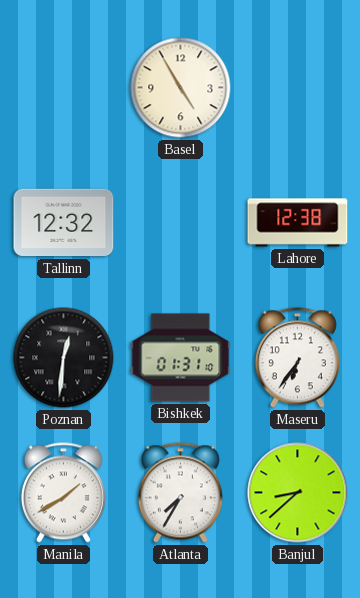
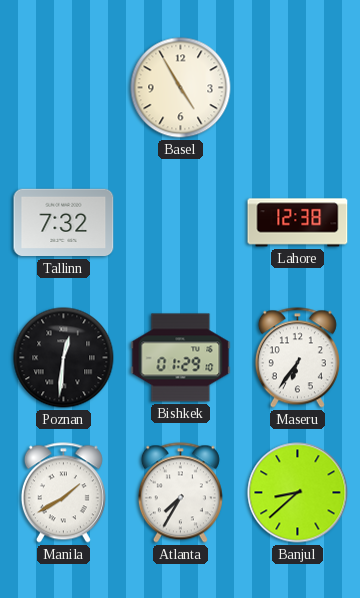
Tallinn: 12:32 -> 7:32 (64, 223)
Bishkek: 01:31 -> 01:29 (181, 358)
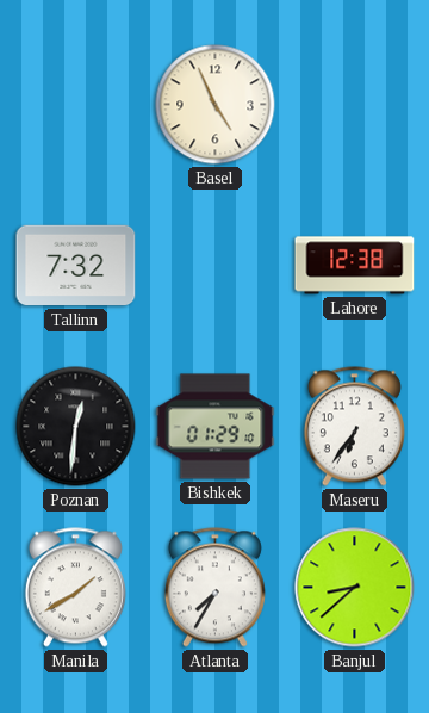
Basel: 4:55 -> 4:56 (216, 105)
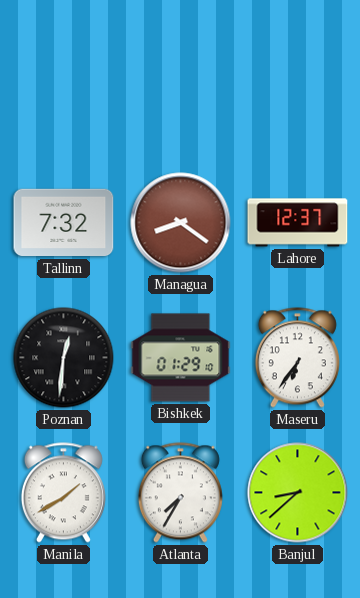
Basel: 4:56 -> none (216, 105)
Managua: none -> 8:21 (181, 223)
Lahore: 12:38 -> 12:37 (298, 223)
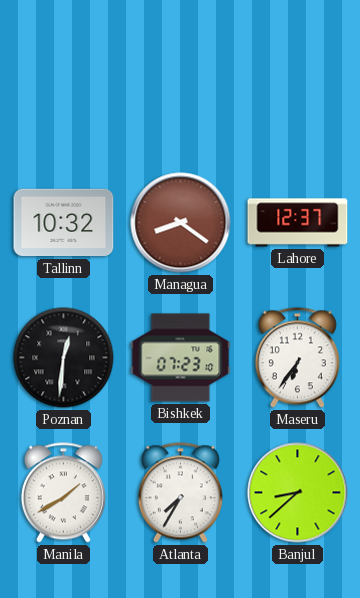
Tallinn: 7:32 -> 10:32 (64, 223)
Bishkek: 01:29 -> 07:23 (181, 358)
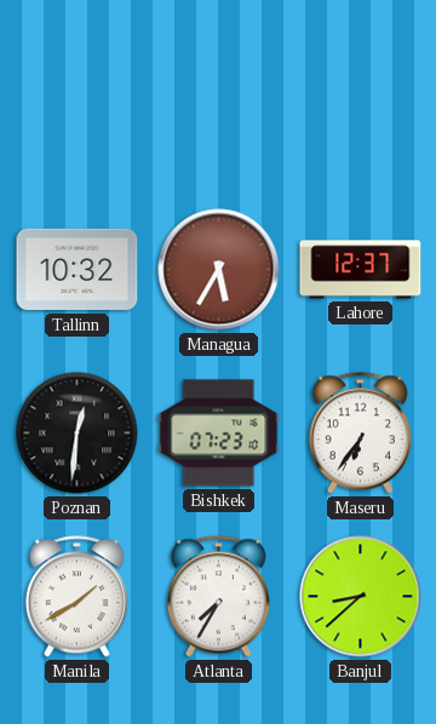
Managua: 8:21 -> 5:35 (219, 270)
